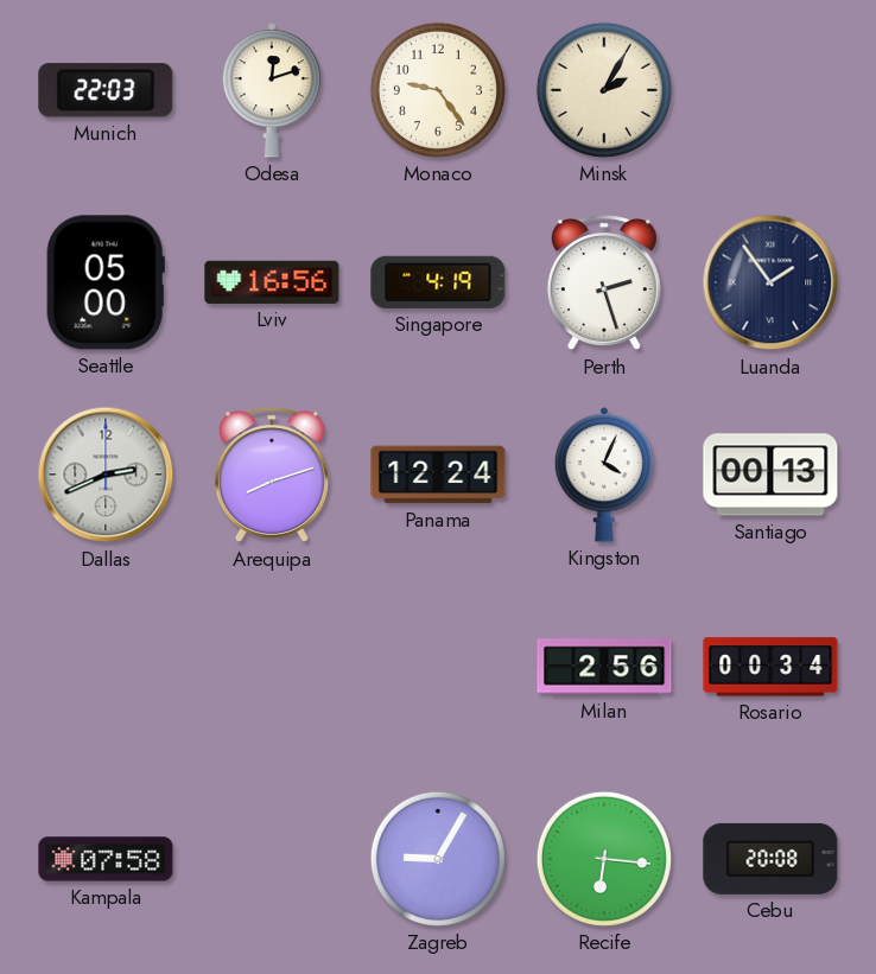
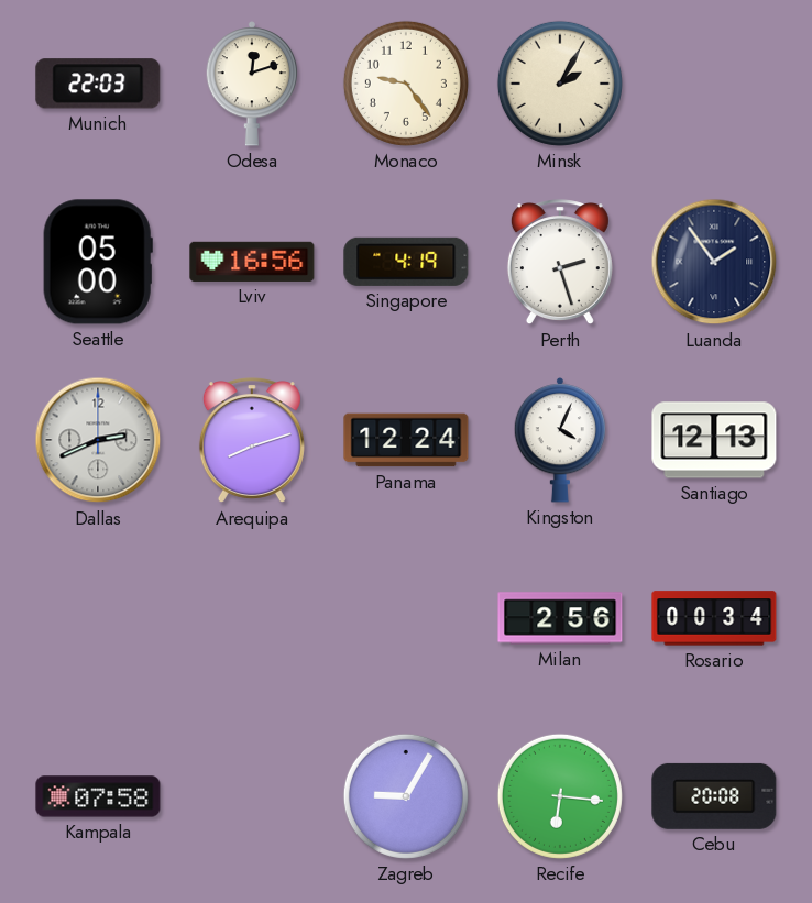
Santiago: 00:13 -> 12:13 (714, 440)
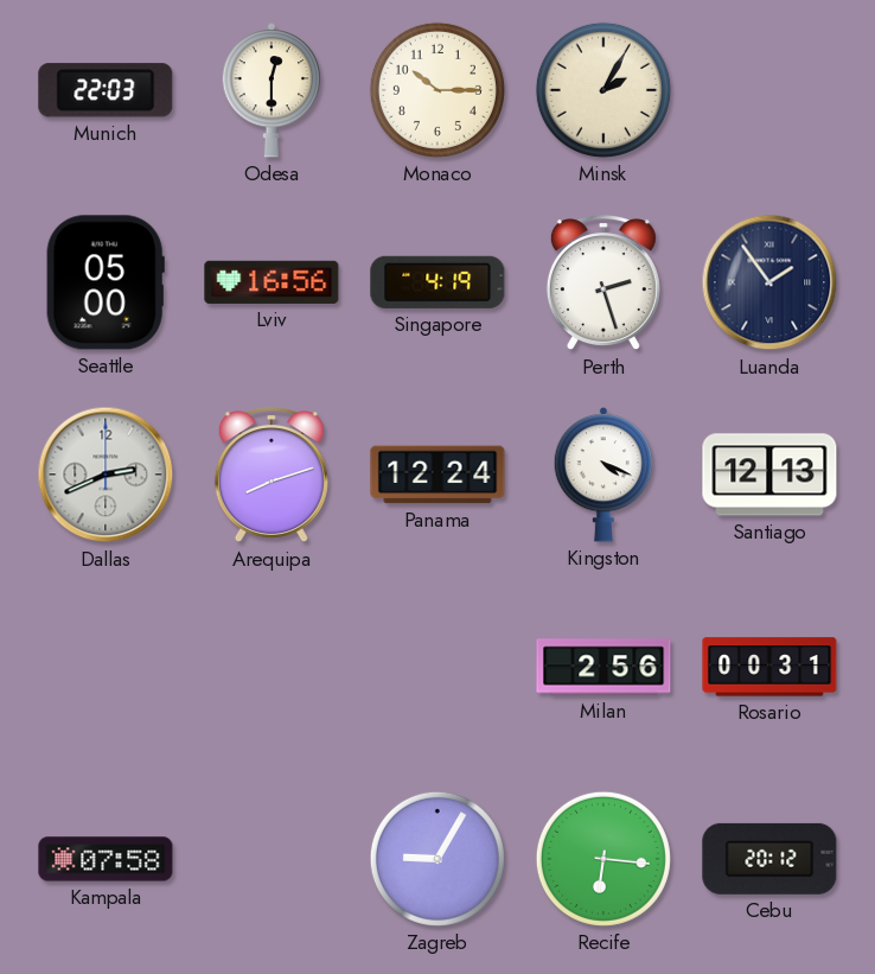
Odesa: 12:12 -> 12:30 (272, 90)
Monaco: 9:24 -> 10:15 (437, 90)
Kingston: 4:04 -> 4:19 (603, 475)
Rosario: 00:34 -> 00:31 (769, 667)
Cebu: 20:08 -> 20:12 (769, 859)
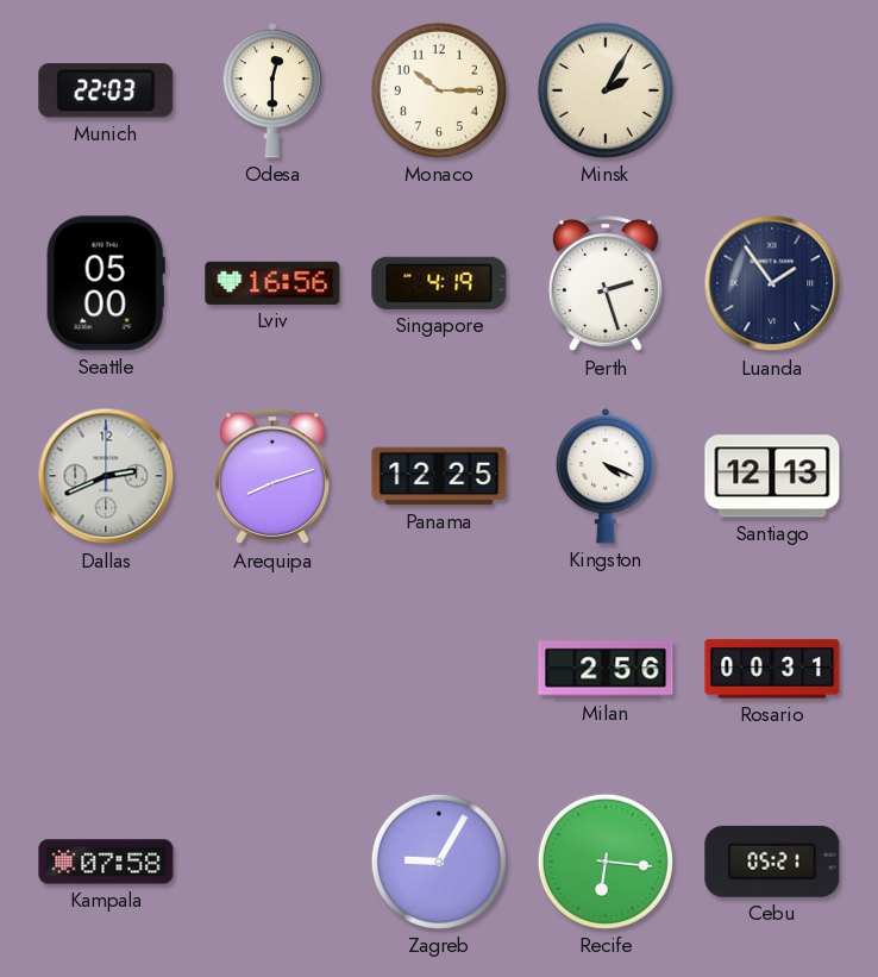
Panama: 12:24 -> 12:25 (439, 476)
Cebu: 20:12 -> 05:21 (772, 862)
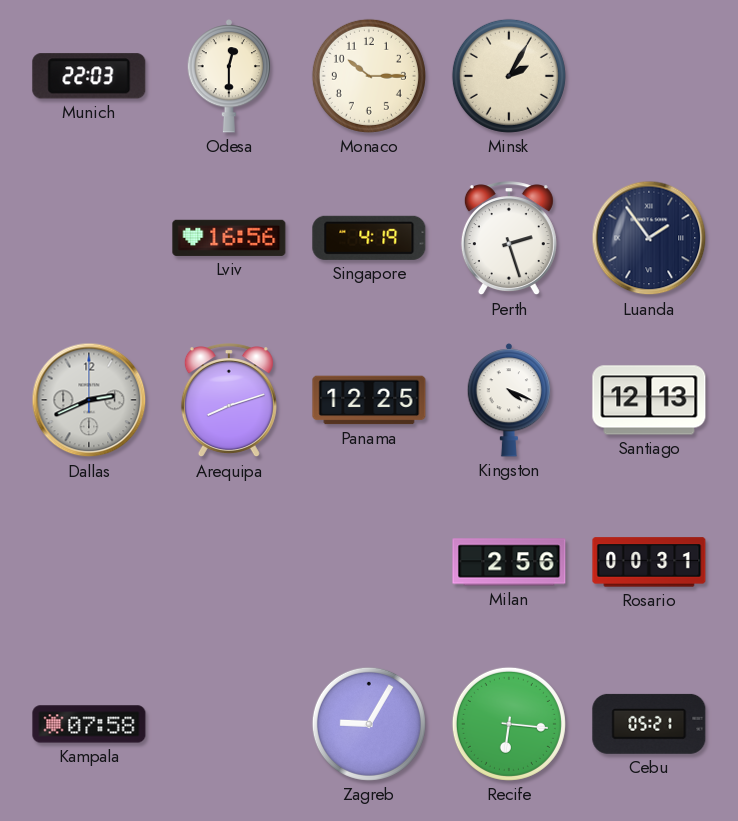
Seattle: 05:00 -> none (106, 283)
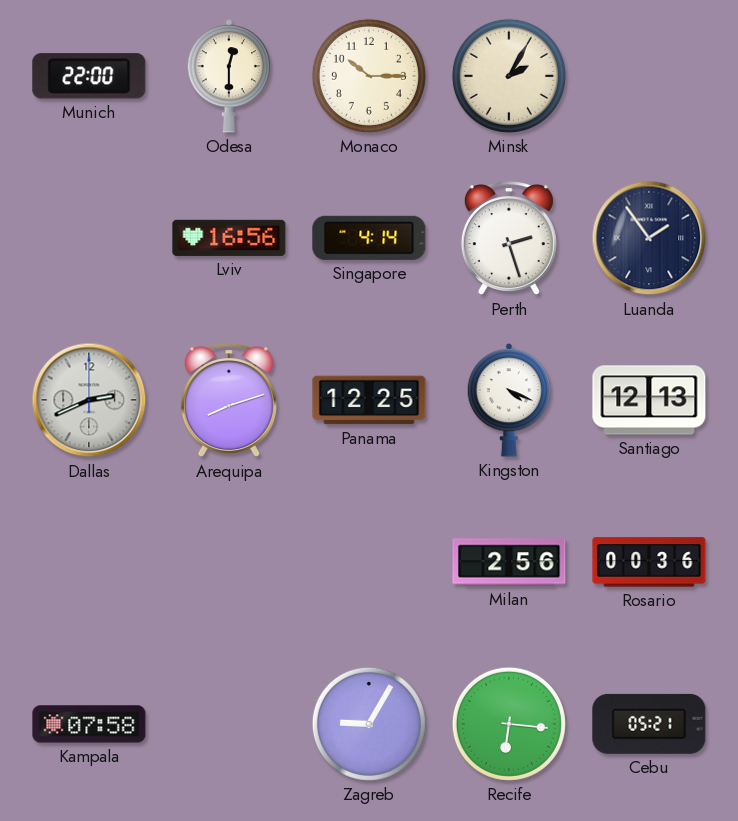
Munich: 22:03 -> 22:00 (89, 76)
Singapore: 4:19 -> 4:14 (369, 238)
Rosario: 00:31 -> 00:36 (649, 562)
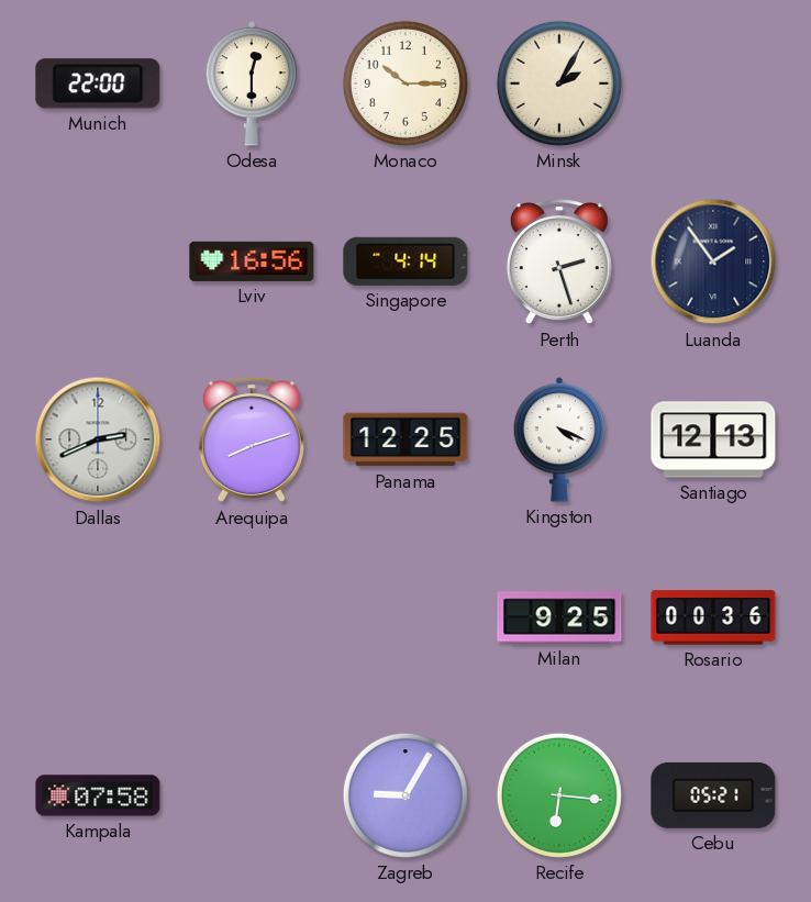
Milan: 2:56 -> 9:25 (559, 617)
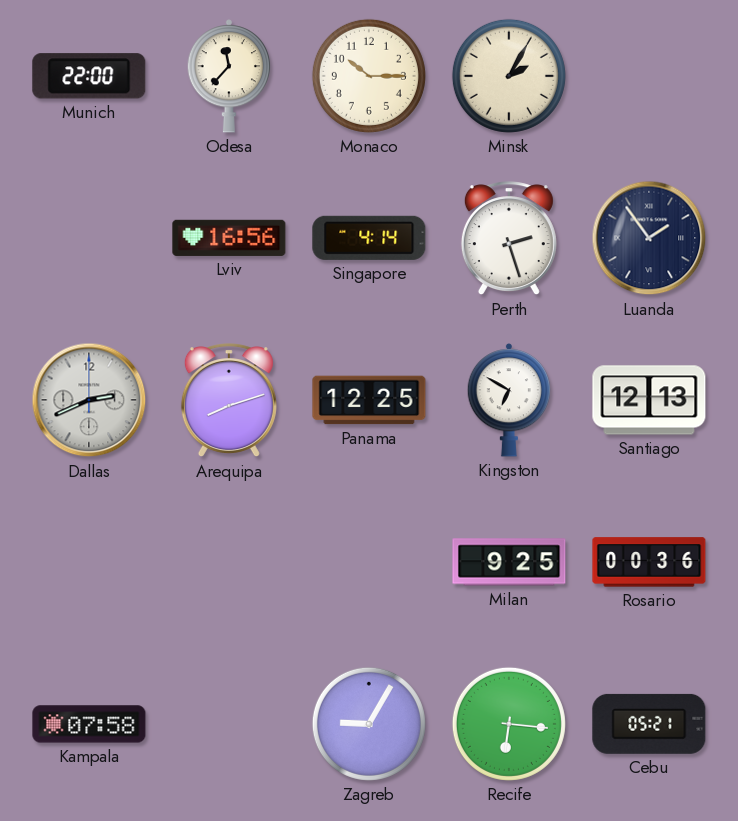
Odesa: 12:30 -> 11:37 (229, 76)
Kingston: 4:19 -> 6:50 (509, 400)
